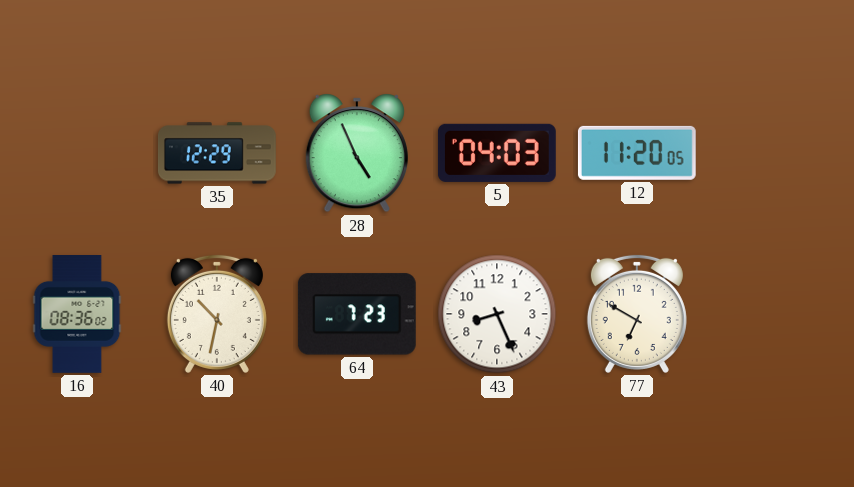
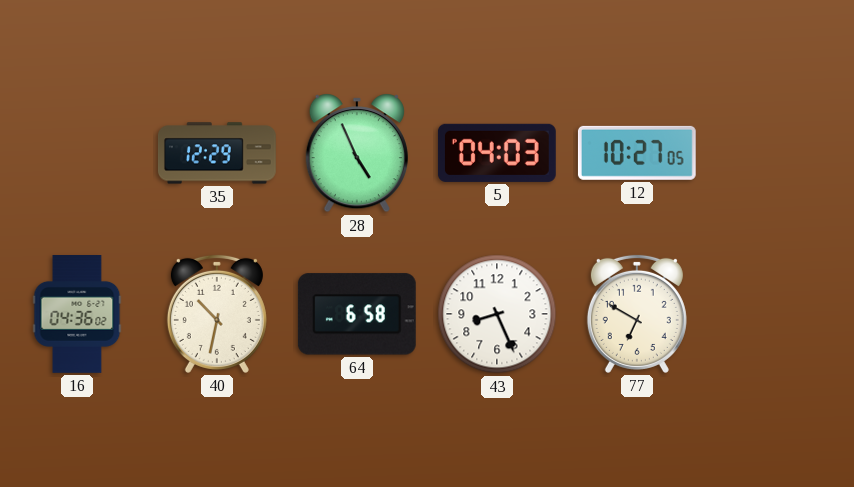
12: 11:20 -> 10:27 (637, 153)
16: 08:36 -> 04:36 (77, 315)
64: 7:23 -> 6:58 (357, 314)
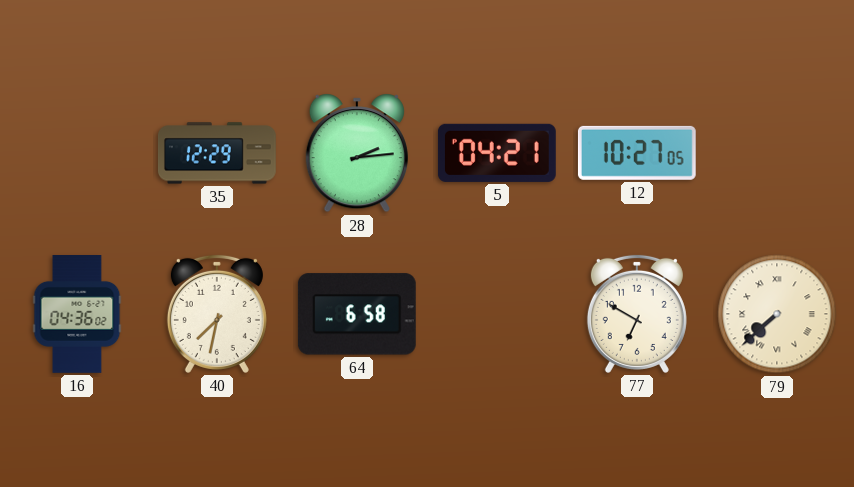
28: 4:56 -> 2:14 (357, 153)
5: 04:03 -> 04:21 (497, 153)
40: 10:32 -> 7:32 (217, 314)
43: 8:26 -> none (497, 314)
79: none -> 7:38 (777, 314)
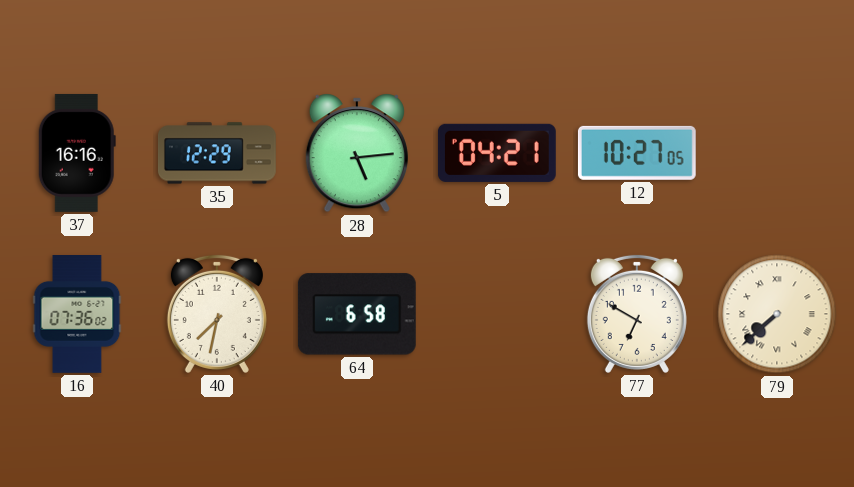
37: none -> 16:16 (77, 153)
28: 2:14 -> 5:14 (357, 153)
16: 04:36 -> 07:36 (77, 315)
